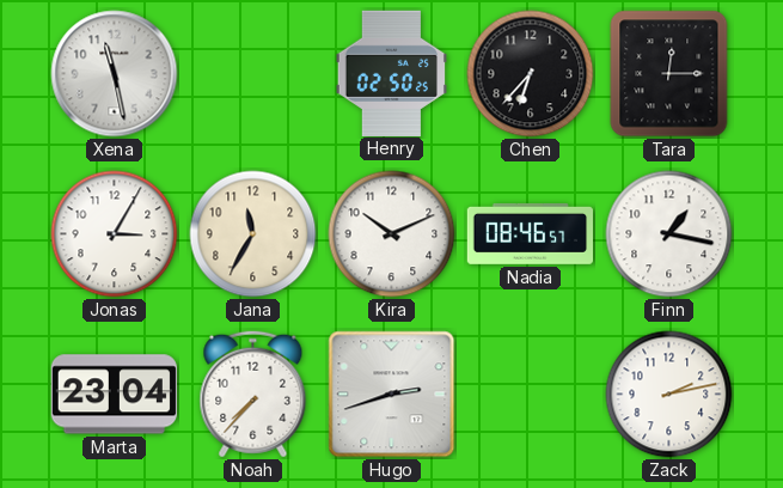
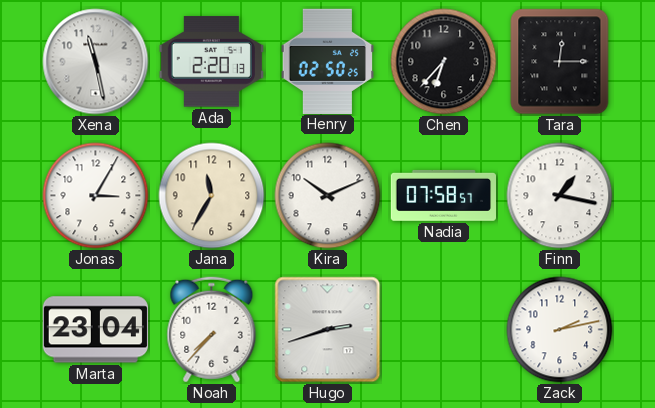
Ada: none -> 2:20 (211, 62)
Nadia: 08:46 -> 07:58 (443, 195)
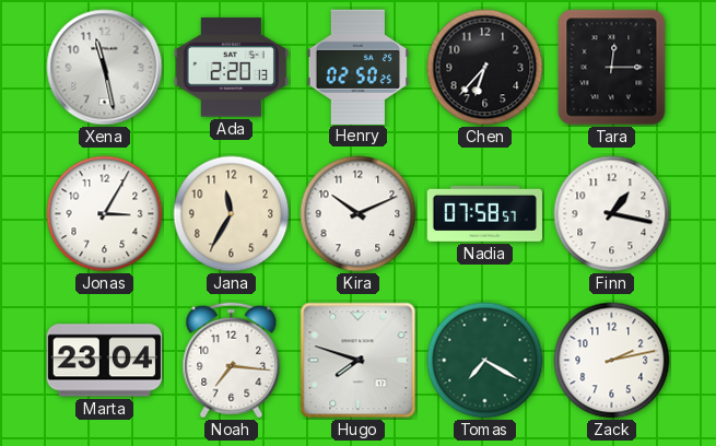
Noah: 7:37 -> 7:16 (232, 361)
Hugo: 2:42 -> 7:48 (359, 361)
Tomas: none -> 7:20 (485, 361)
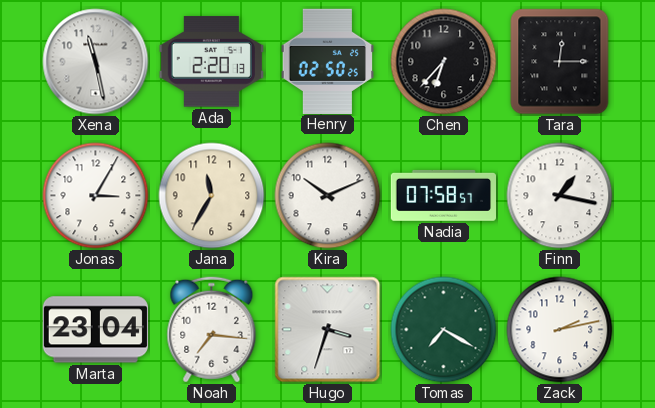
Hugo: 7:48 -> 3:33 (328, 330)
